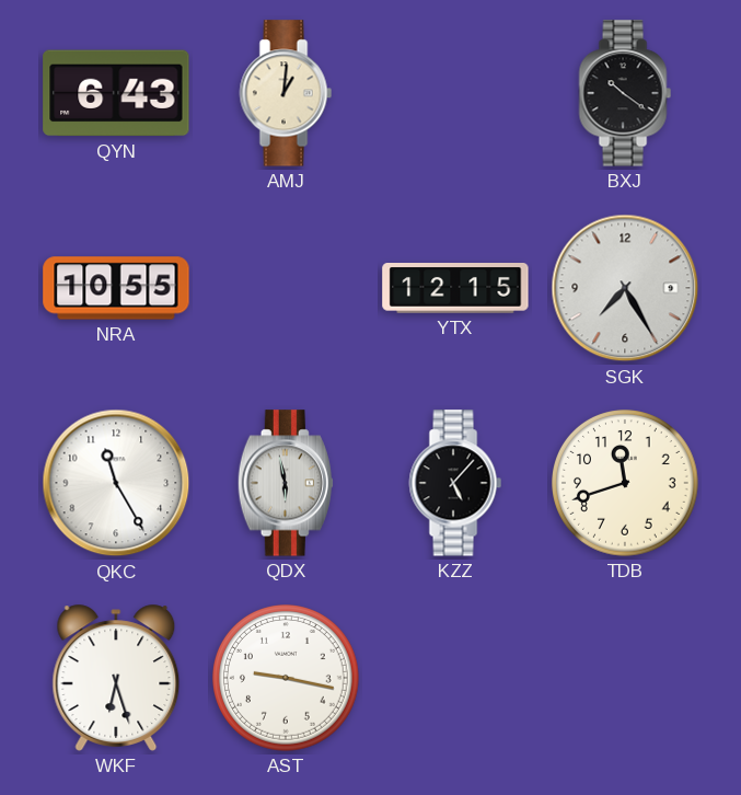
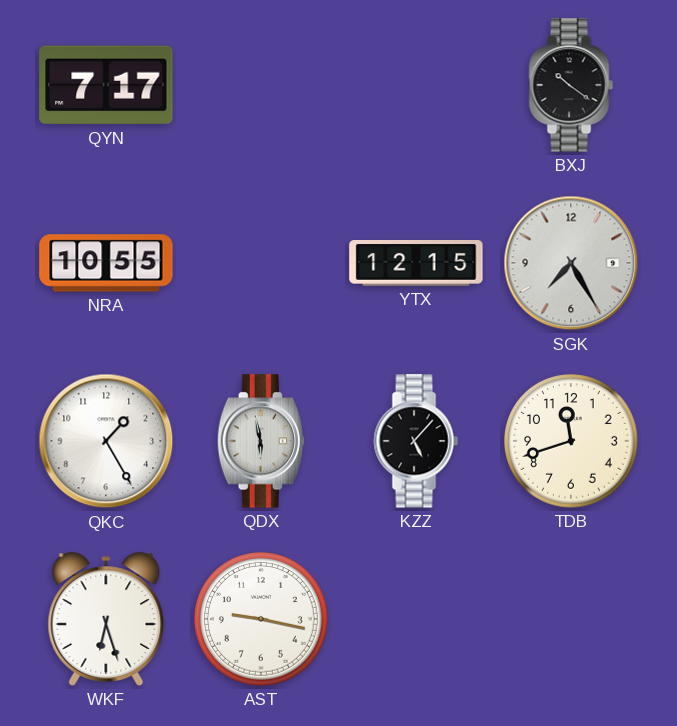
QYN: 6:43 -> 7:17 (106, 85)
AMJ: 1:01 -> none (286, 93)
QKC: 11:25 -> 1:25 (106, 441)
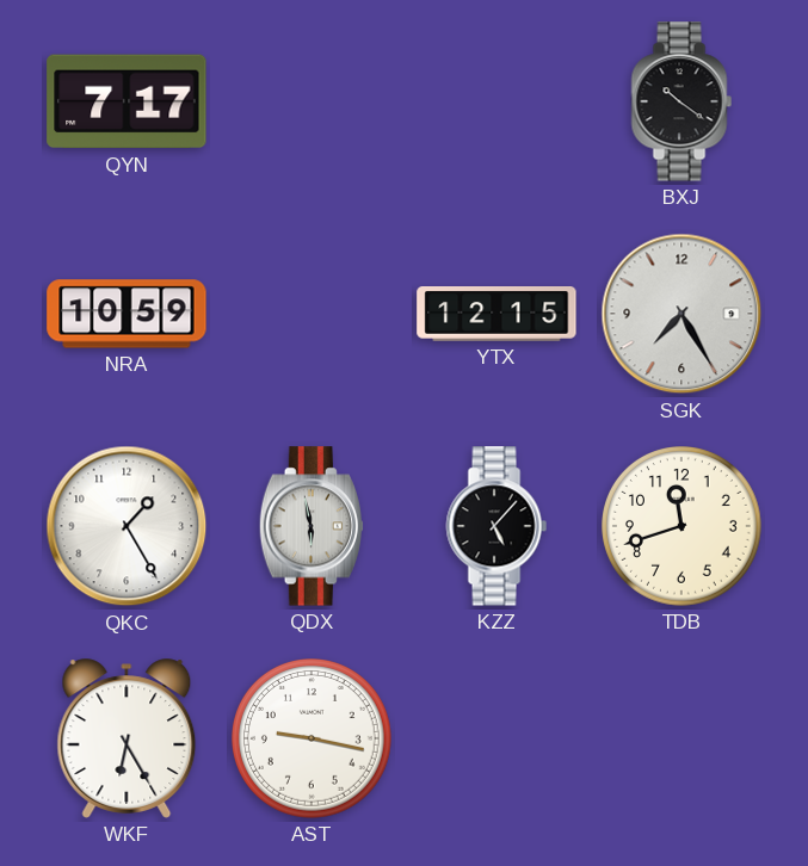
NRA: 10:55 -> 10:59 (127, 314)
WKF: 6:27 -> 6:25 (127, 738)
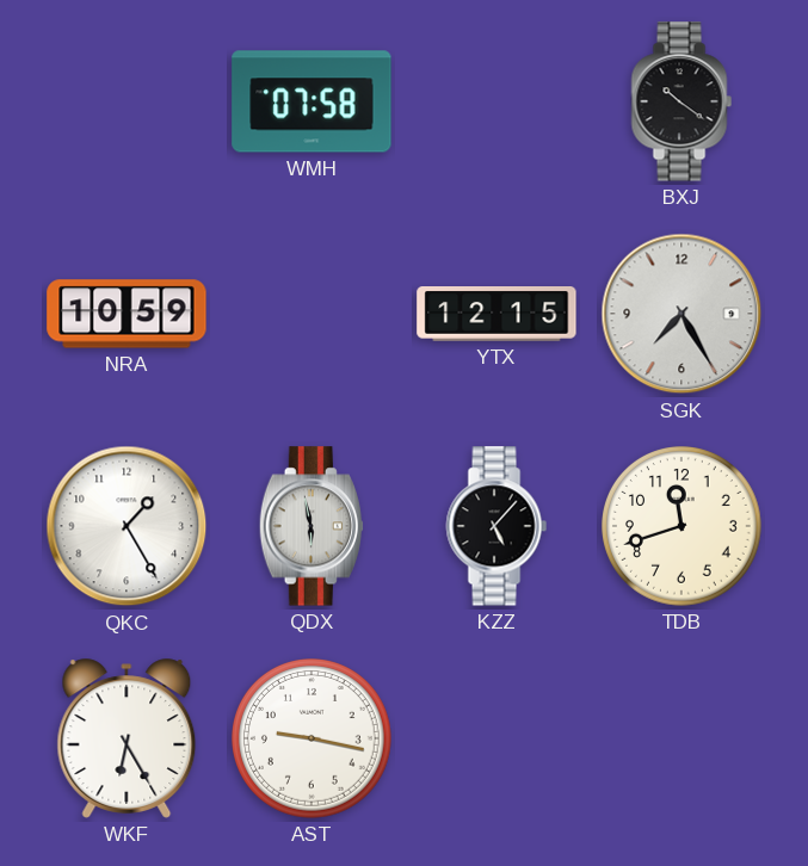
QYN: 7:17 -> none (127, 101)
WMH: none -> 07:58 (312, 101)
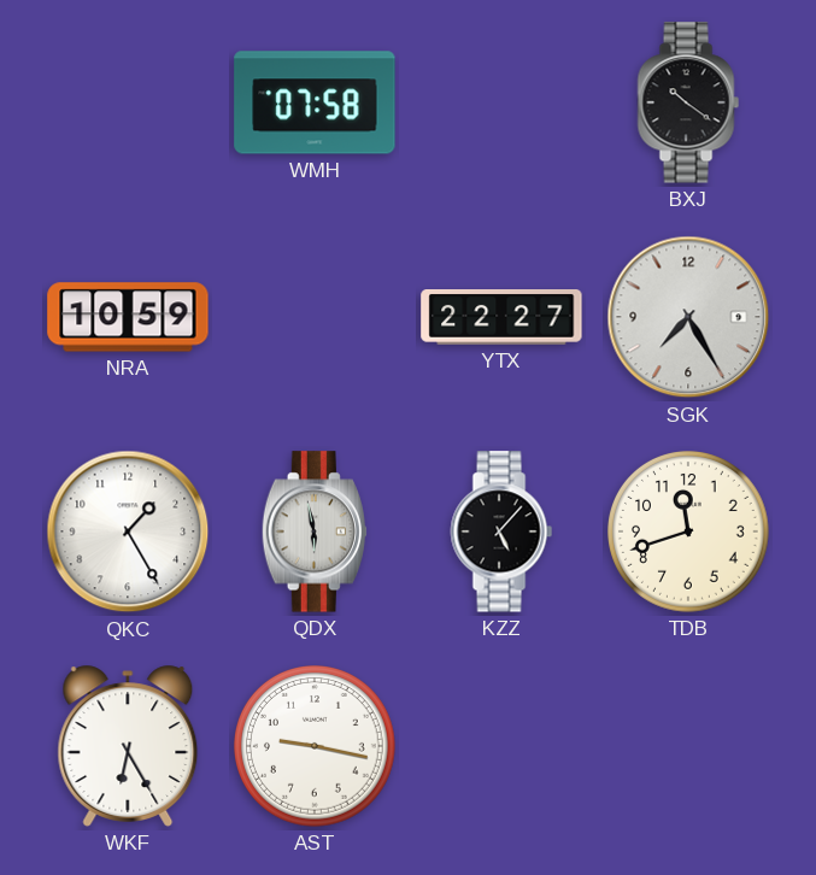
YTX: 12:15 -> 22:27 (501, 317)
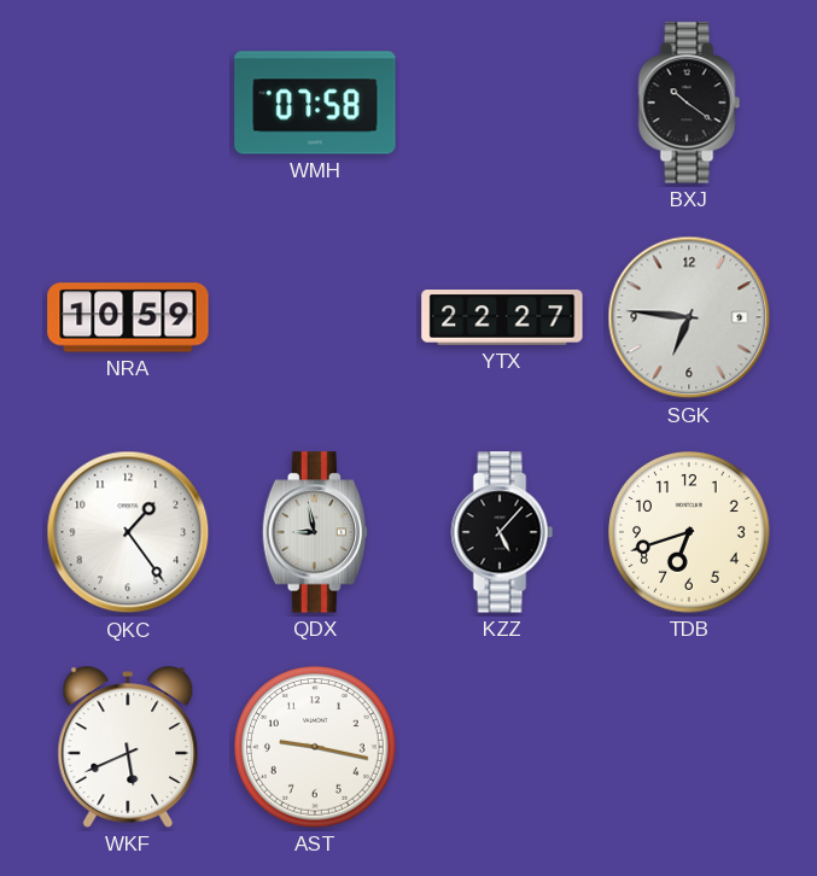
SGK: 7:25 -> 6:46 (689, 317)
QKC: 1:25 -> 1:24 (128, 532)
QDX: 5:58 -> 8:58 (314, 532)
TDB: 11:42 -> 6:42 (690, 533)
WKF: 6:25 -> 5:41 (128, 747)
